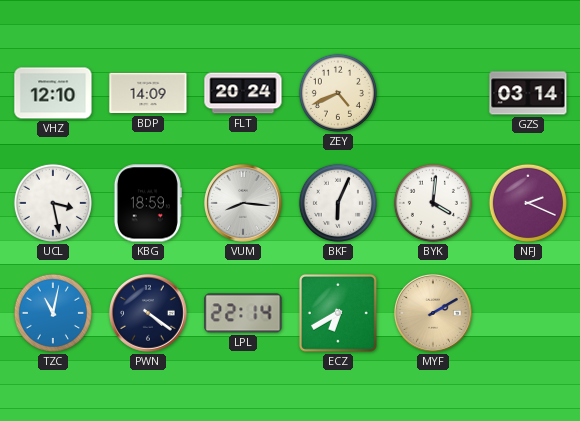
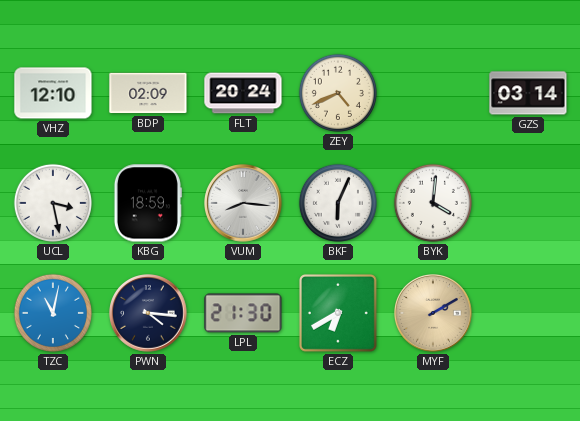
BDP: 14:09 -> 02:09 (148, 93)
NFJ: 2:19 -> none (528, 203)
PWN: 4:21 -> 4:16 (149, 314)
LPL: 22:14 -> 21:30 (243, 313)
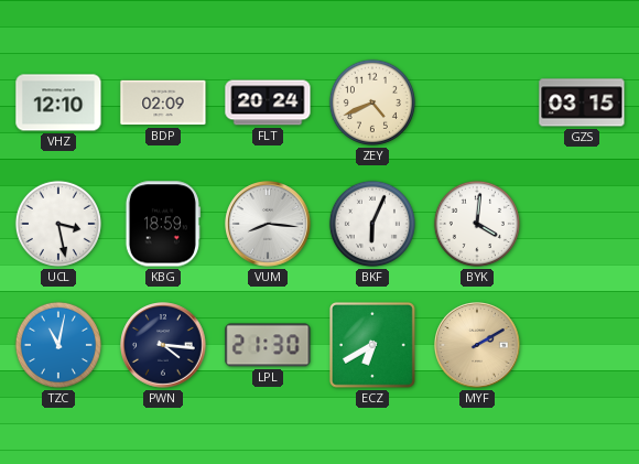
GZS: 03:14 -> 03:15 (582, 102)
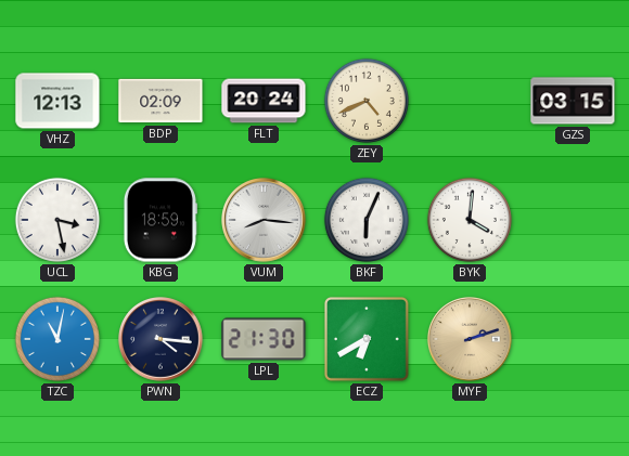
VHZ: 12:10 -> 12:13 (57, 101)
MYF: 2:10 -> 2:12 (471, 340)
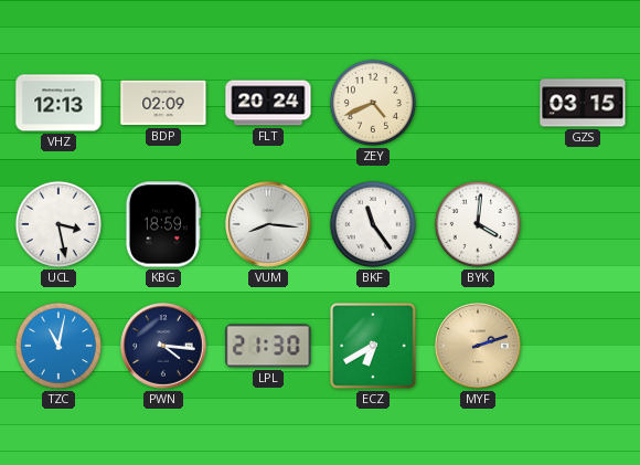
BKF: 6:04 -> 11:24 (373, 224)
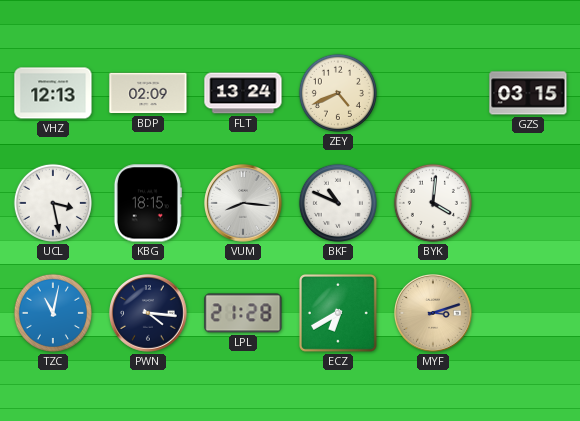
FLT: 20:24 -> 13:24 (243, 93)
KBG: 18:59 -> 18:15 (147, 203)
BKF: 11:24 -> 10:49 (338, 203)
LPL: 21:30 -> 21:28 (243, 313)
MYF: 2:12 -> 3:12 (434, 314)
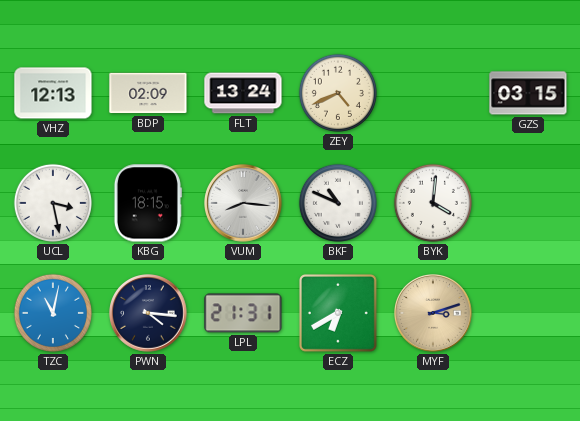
LPL: 21:28 -> 21:31 (243, 313)
